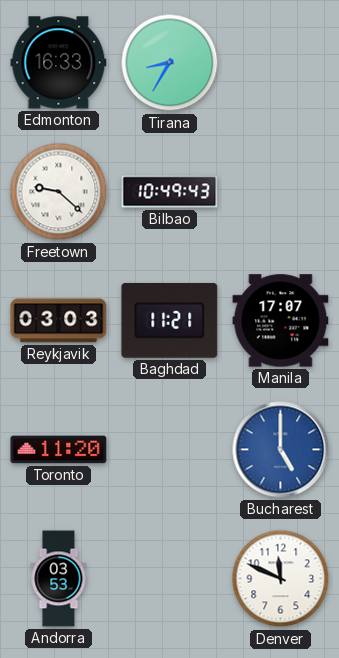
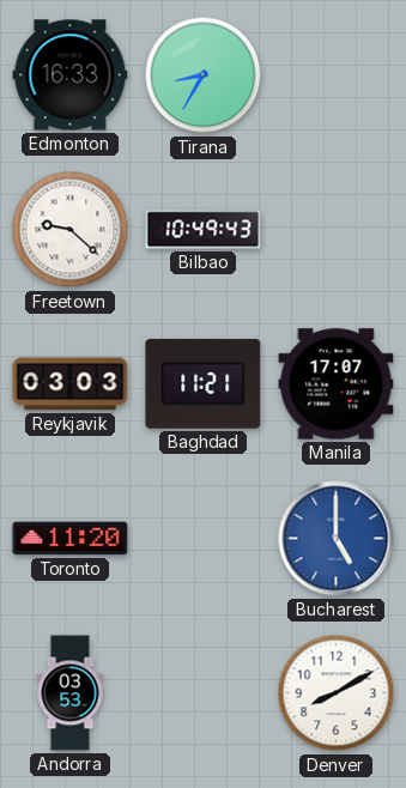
Denver: 11:49 -> 8:10 (337, 693)
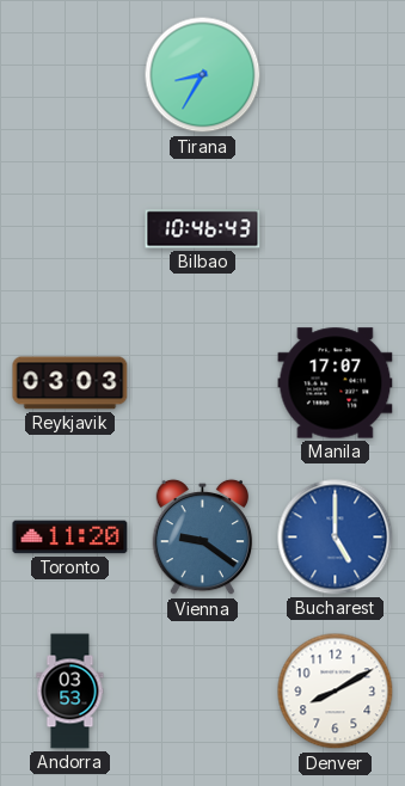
Edmonton: 16:33 -> none (71, 75)
Freetown: 9:22 -> none (71, 230)
Bilbao: 10:49 -> 10:46 (203, 229)
Baghdad: 11:21 -> none (204, 383)
Vienna: none -> 9:21 (203, 538)
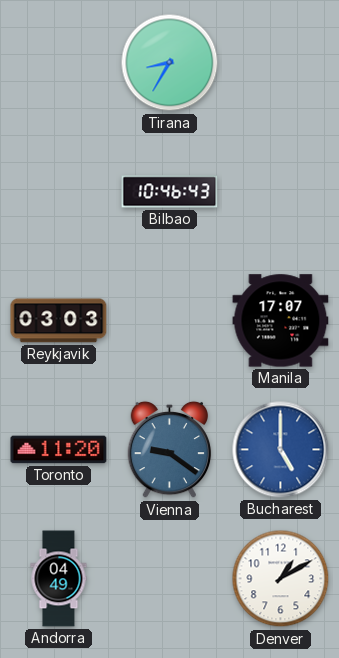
Andorra: 03:53 -> 04:49 (59, 579)
Denver: 8:10 -> 1:10 (281, 579)
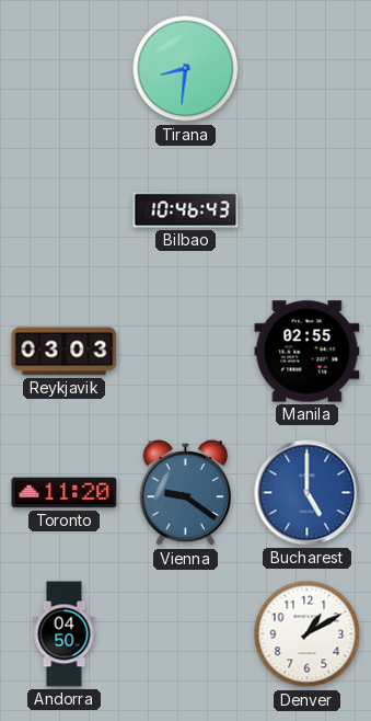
Tirana: 8:35 -> 8:31 (186, 69)
Manila: 17:07 -> 02:55 (308, 352)
Andorra: 04:49 -> 04:50 (65, 634)
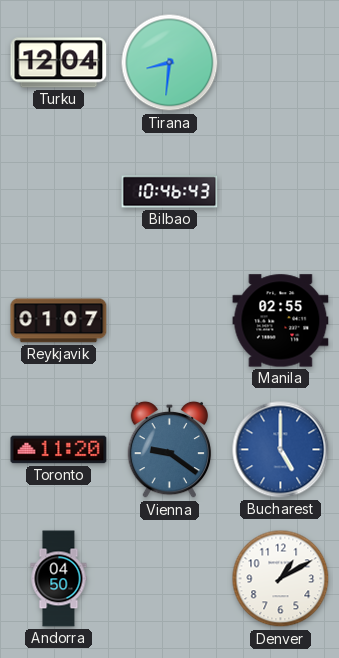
Turku: none -> 12:04 (59, 63)
Reykjavik: 03:03 -> 01:07 (59, 321)
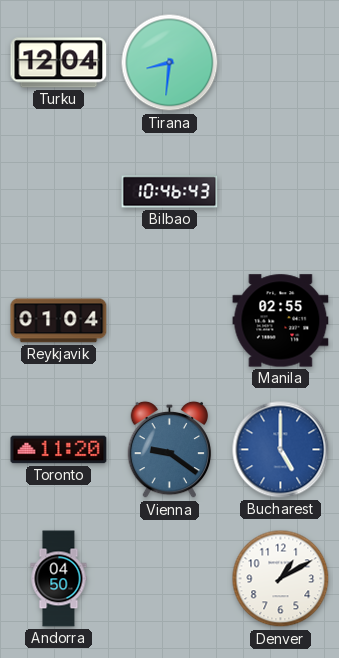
Reykjavik: 01:07 -> 01:04 (59, 321)
